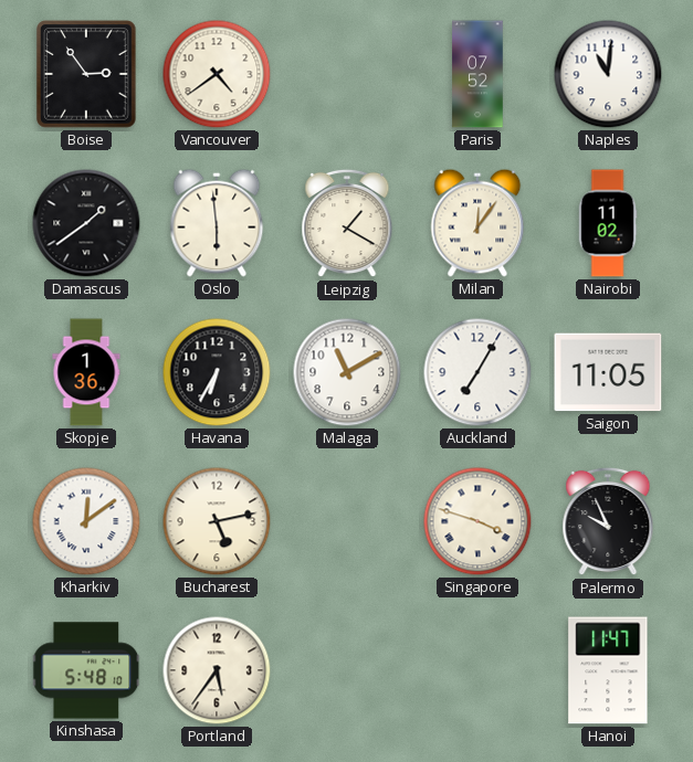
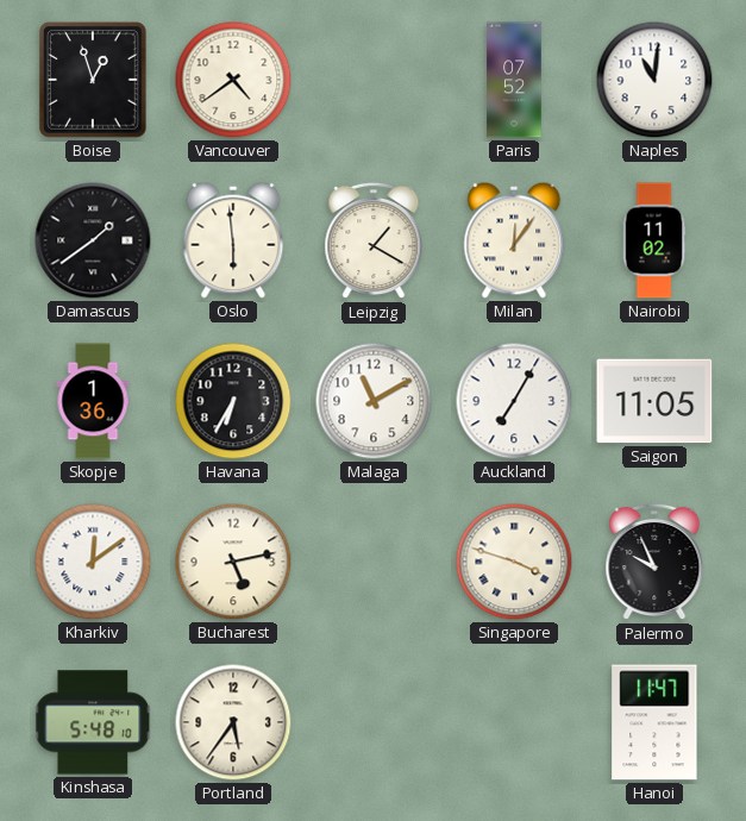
Boise: 2:54 -> 12:57 (93, 80)
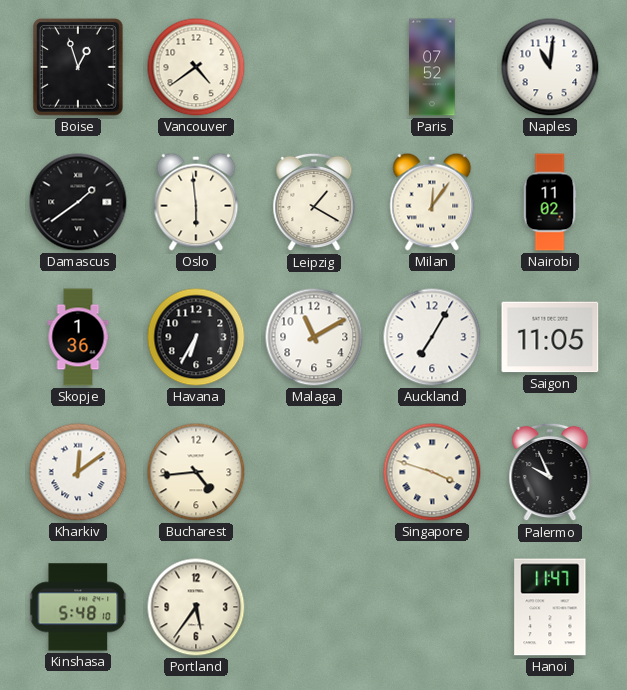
Bucharest: 5:13 -> 4:44 (196, 472)
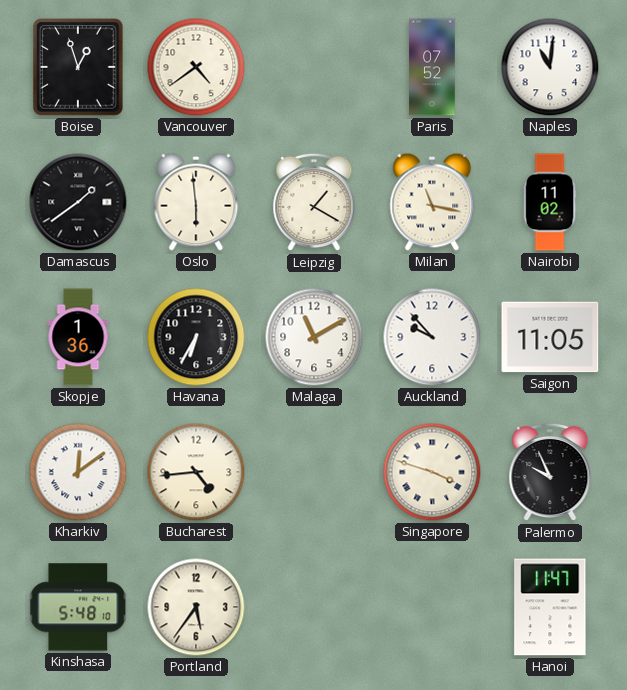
Milan: 12:06 -> 11:17 (432, 202)
Auckland: 7:05 -> 9:53 (432, 337)
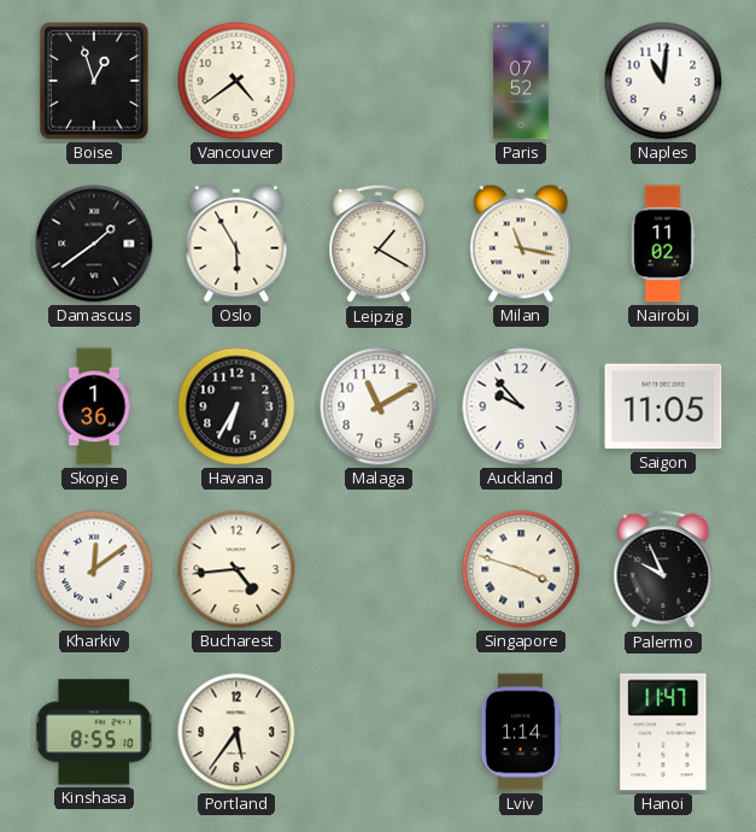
Oslo: 5:59 -> 5:55 (236, 244)
Kinshasa: 5:48 -> 8:55 (95, 732)
Lviv: none -> 1:14 (521, 732)
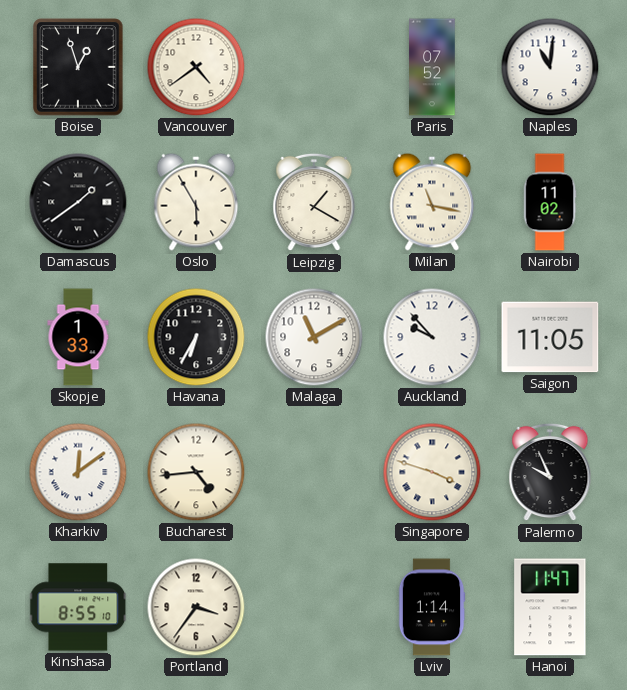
Skopje: 1:36 -> 1:33 (78, 337)
Portland: 5:36 -> 3:36 (196, 607)
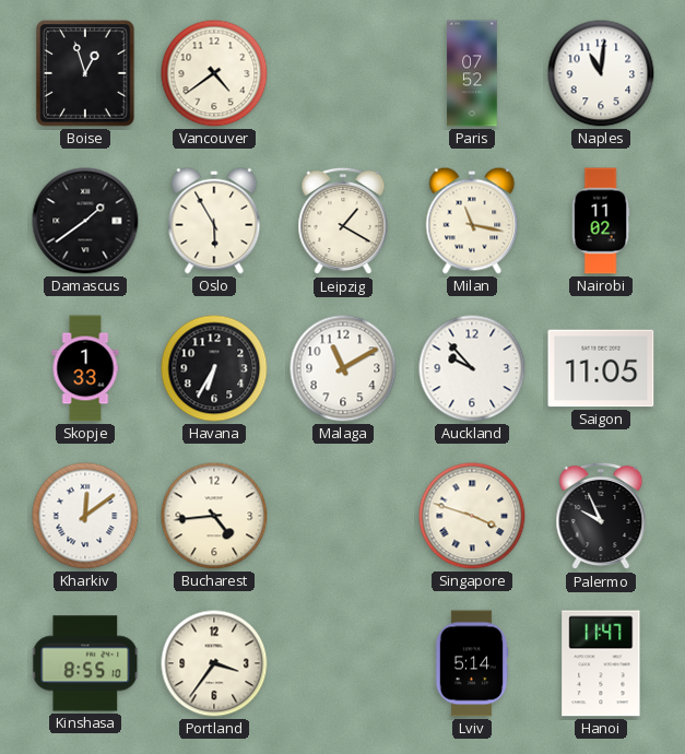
Lviv: 1:14 -> 5:14 (472, 663)
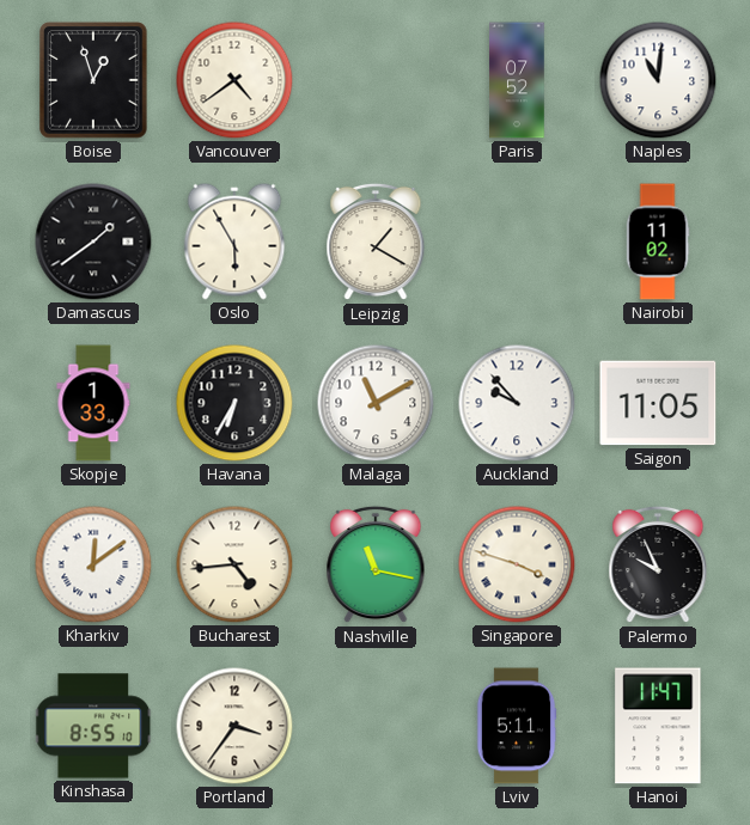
Milan: 11:17 -> none (472, 221)
Nashville: none -> 11:17 (376, 564)
Lviv: 5:14 -> 5:11 (517, 726)
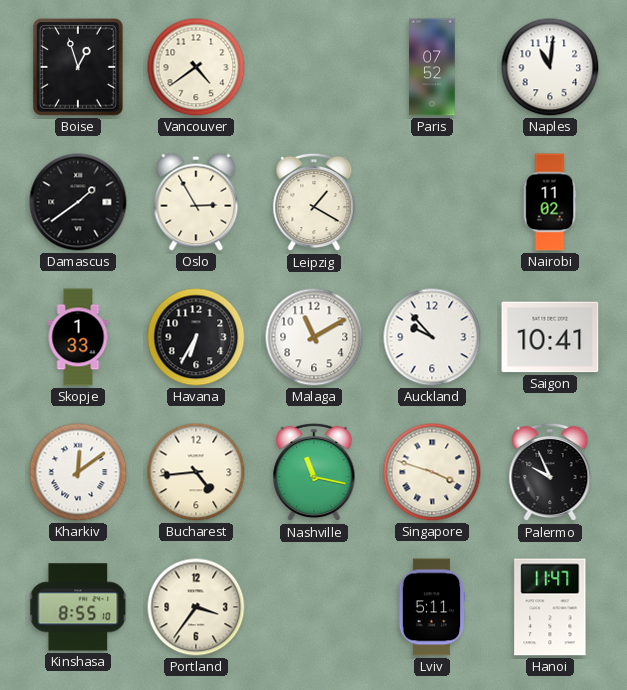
Oslo: 5:55 -> 2:55 (196, 202)
Saigon: 11:05 -> 10:41 (550, 337)
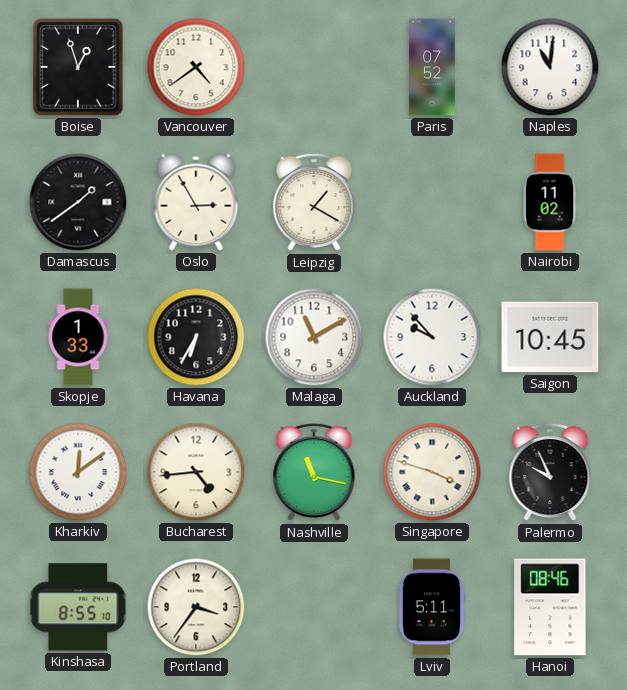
Saigon: 10:41 -> 10:45 (550, 337)
Hanoi: 11:47 -> 08:46 (550, 607)
